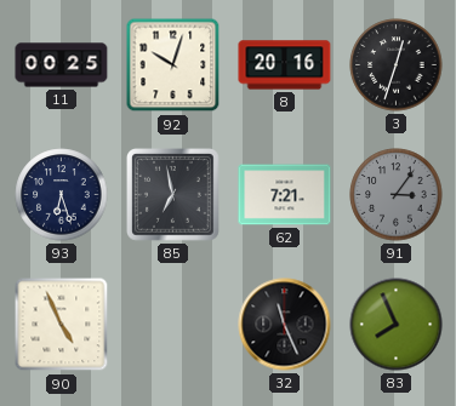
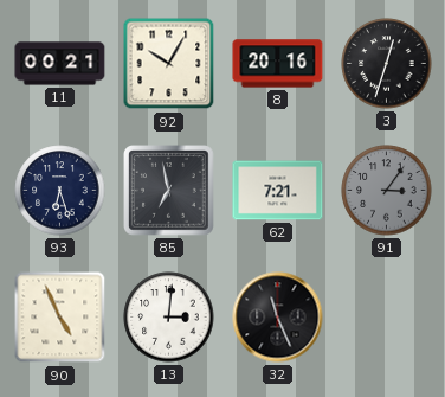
11: 00:25 -> 00:21 (60, 64)
92: 10:03 -> 10:05 (169, 64)
13: none -> 3:01 (169, 318)
83: 7:56 -> none (397, 325)
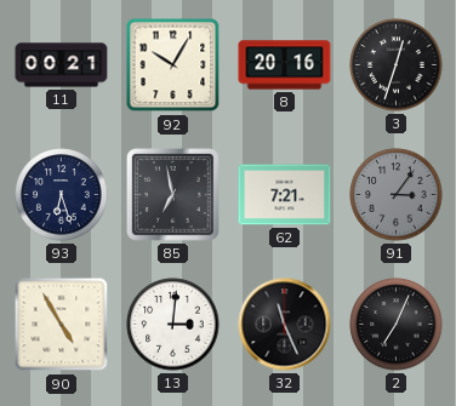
90: 4:56 -> 4:55 (62, 325)
2: none -> 7:04 (397, 325)
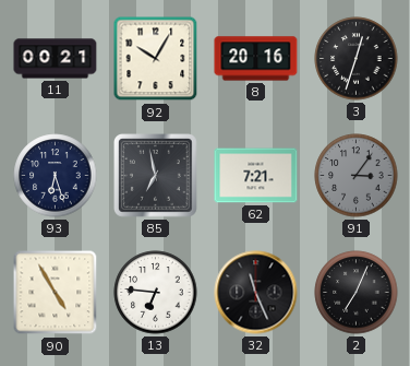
13: 3:01 -> 6:46 (156, 293)
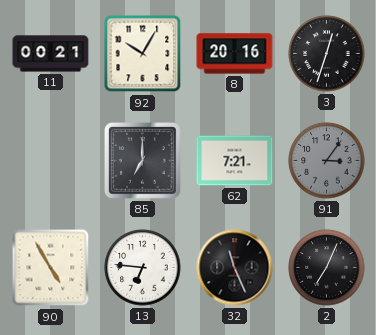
93: 6:27 -> none (56, 176)
85: 6:58 -> 7:00 (143, 161)
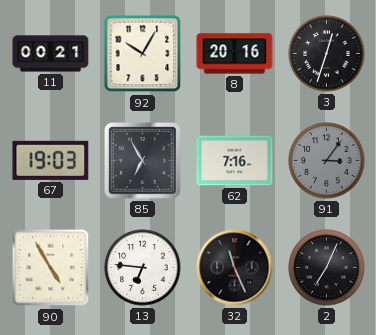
67: none -> 19:03 (51, 160)
85: 7:00 -> 6:55 (143, 161)
62: 7:21 -> 7:16 (235, 161)
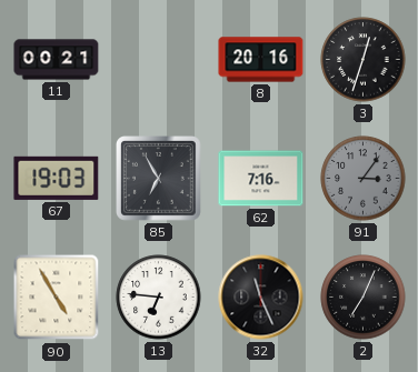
92: 10:05 -> none (143, 54)
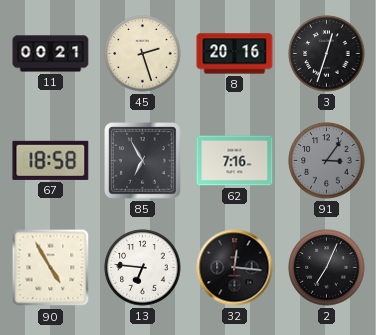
45: none -> 2:27 (143, 54)
67: 19:03 -> 18:58 (51, 160)
32: 11:26 -> 12:16 (235, 268)
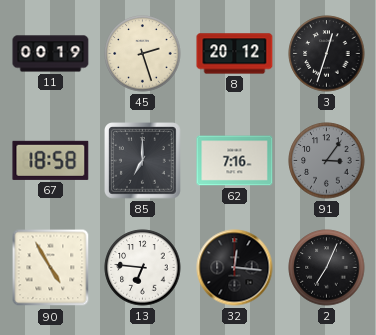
11: 00:21 -> 00:19 (51, 54)
8: 20:16 -> 20:12 (235, 54)
85: 6:55 -> 7:00 (143, 161)
